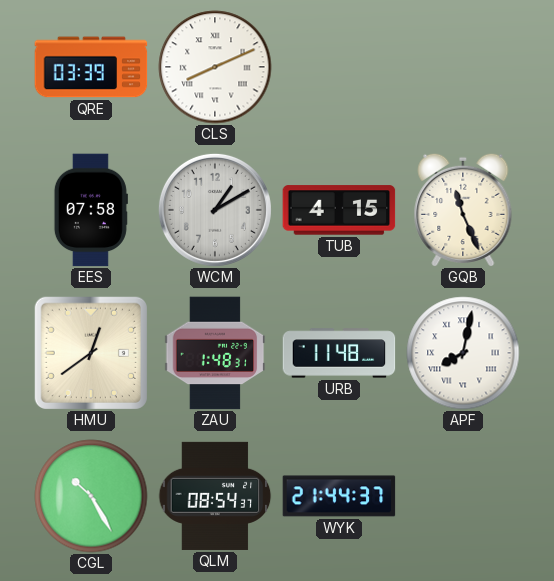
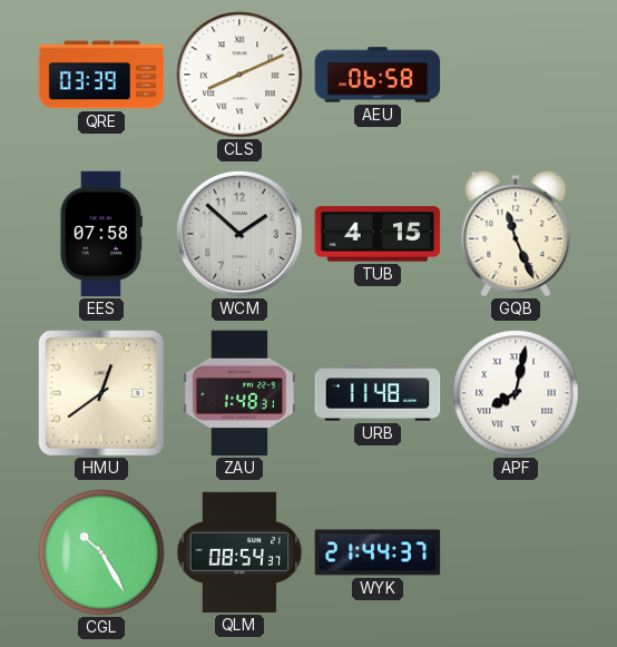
AEU: none -> 06:58 (378, 75)
WCM: 1:10 -> 1:52 (239, 234)
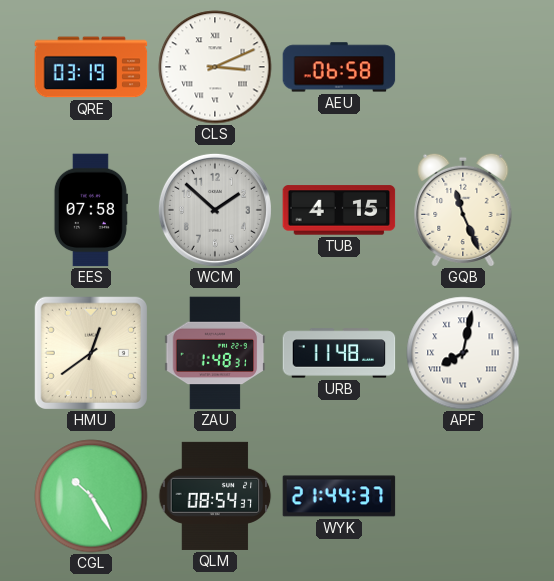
QRE: 03:39 -> 03:19 (91, 67)
CLS: 8:11 -> 3:11 (215, 67)
